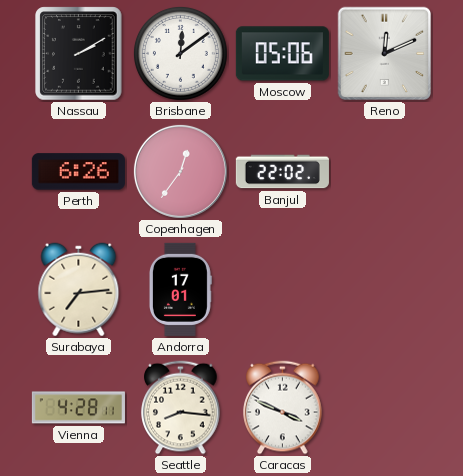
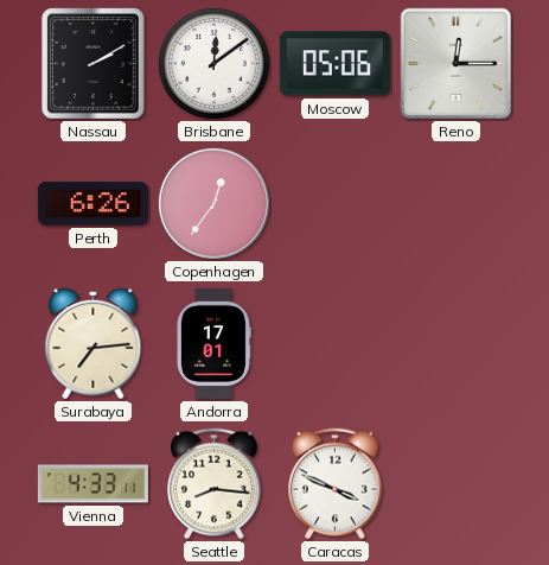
Reno: 12:11 -> 12:15 (457, 64)
Banjul: 22:02 -> none (282, 172)
Vienna: 4:28 -> 4:33 (92, 484)
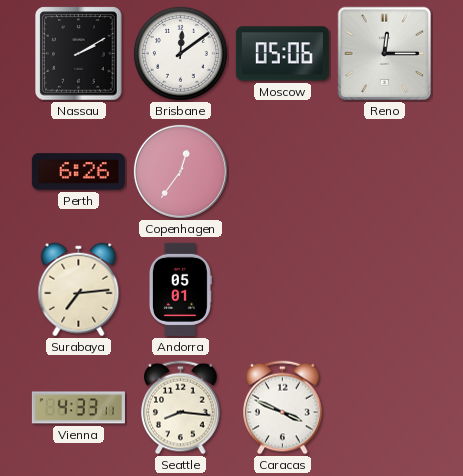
Andorra: 17:01 -> 05:01 (180, 289)
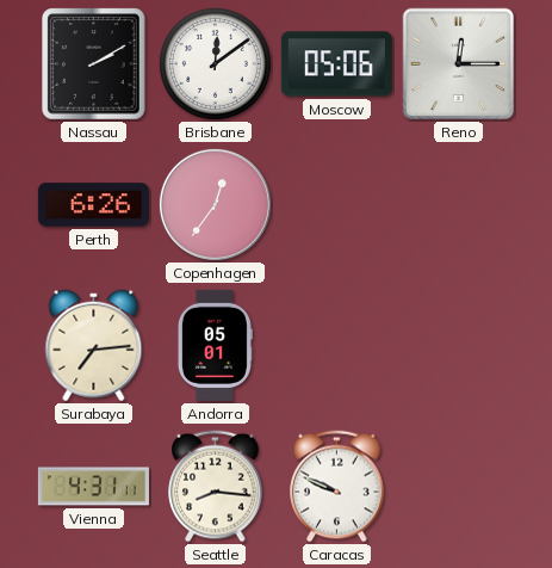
Vienna: 4:33 -> 4:31 (93, 487)
Caracas: 3:49 -> 9:49 (337, 487)
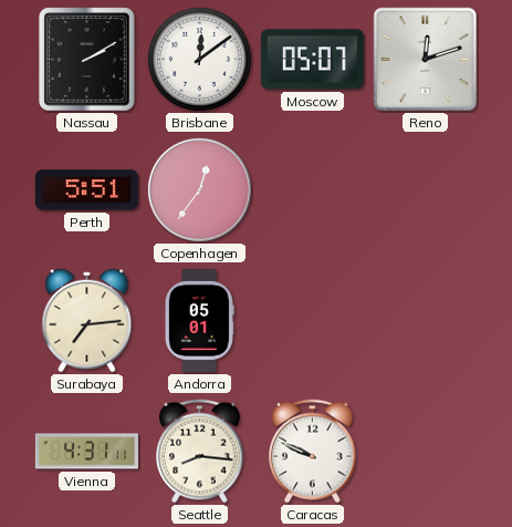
Moscow: 05:06 -> 05:07 (312, 60)
Reno: 12:15 -> 12:12 (426, 60)
Perth: 6:26 -> 5:51 (86, 190)
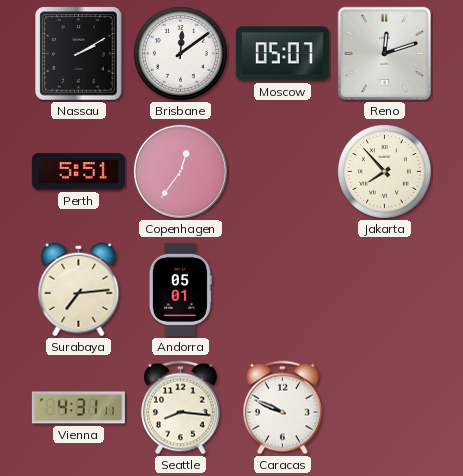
Jakarta: none -> 7:53 (384, 171)
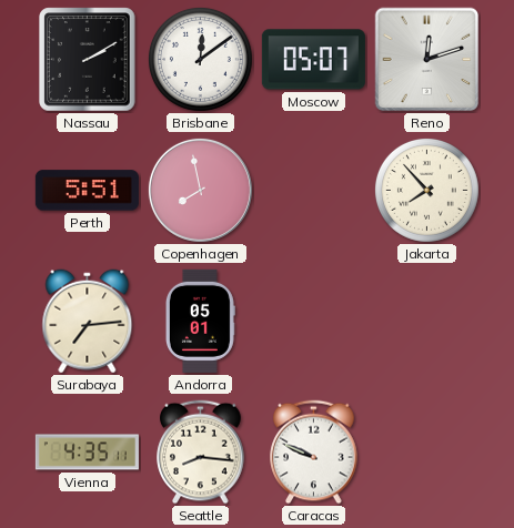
Copenhagen: 12:36 -> 7:58 (200, 190)
Vienna: 4:31 -> 4:35 (87, 453)
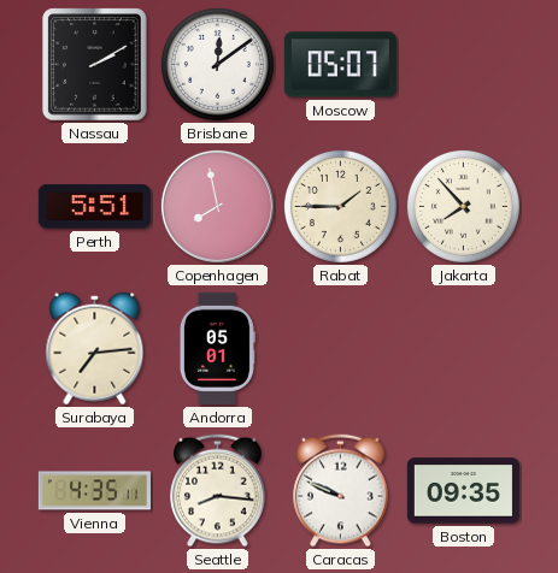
Reno: 12:12 -> none (427, 60)
Rabat: none -> 1:45 (340, 206)
Boston: none -> 09:35 (463, 491)
